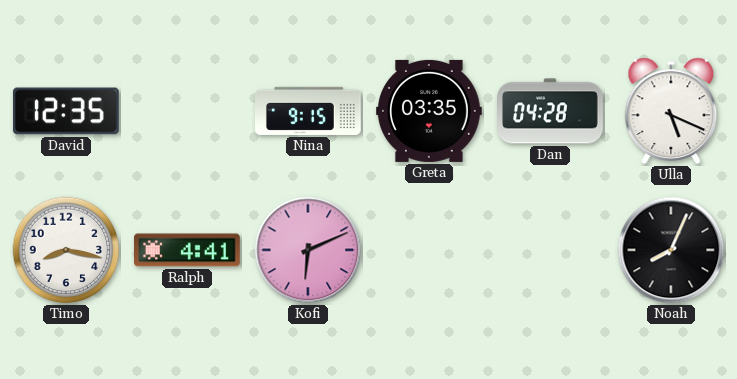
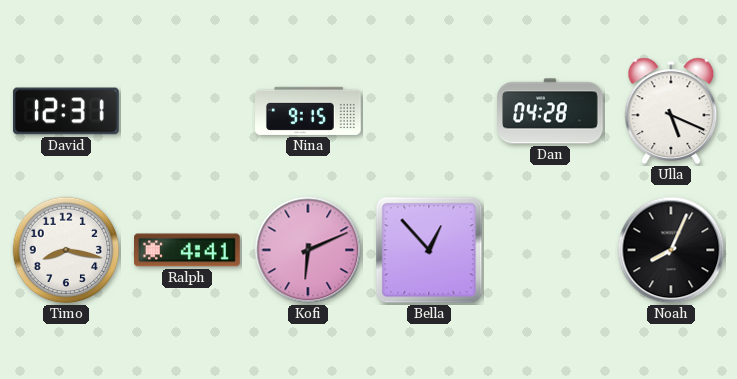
David: 12:35 -> 12:31 (66, 111)
Greta: 03:35 -> none (430, 111)
Bella: none -> 12:53 (429, 250)
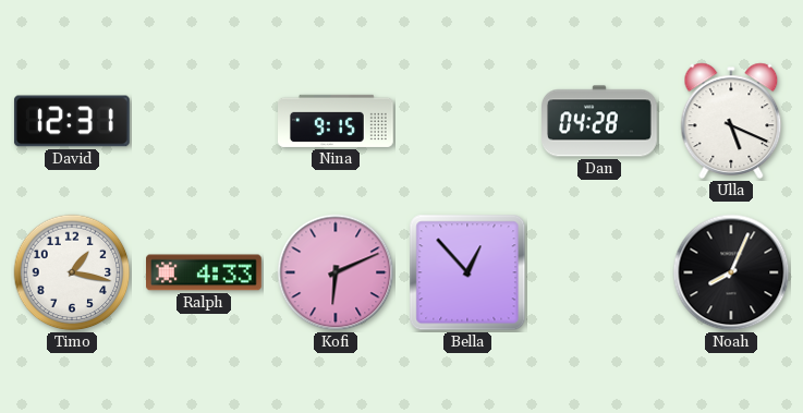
Timo: 8:17 -> 1:17 (72, 272)
Ralph: 4:41 -> 4:33 (205, 272)
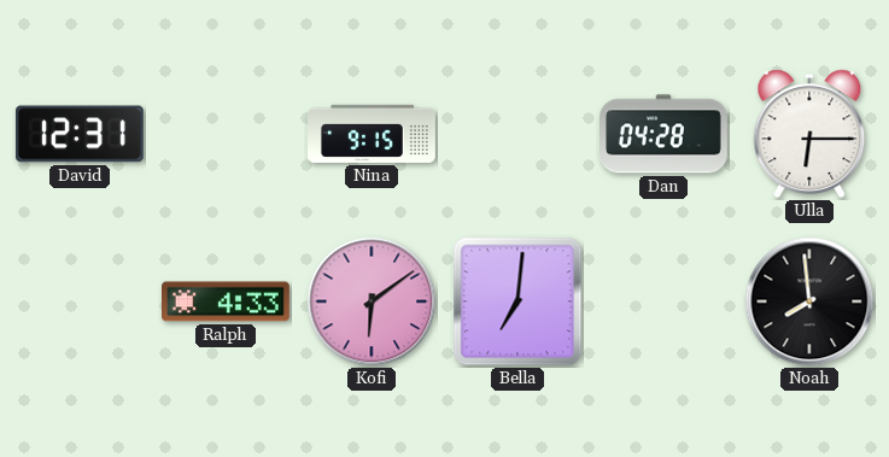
Ulla: 5:19 -> 6:15 (809, 134)
Timo: 1:17 -> none (72, 272)
Kofi: 6:11 -> 6:09 (372, 301)
Bella: 12:53 -> 7:01 (517, 301)
Noah: 8:04 -> 7:59 (809, 301)
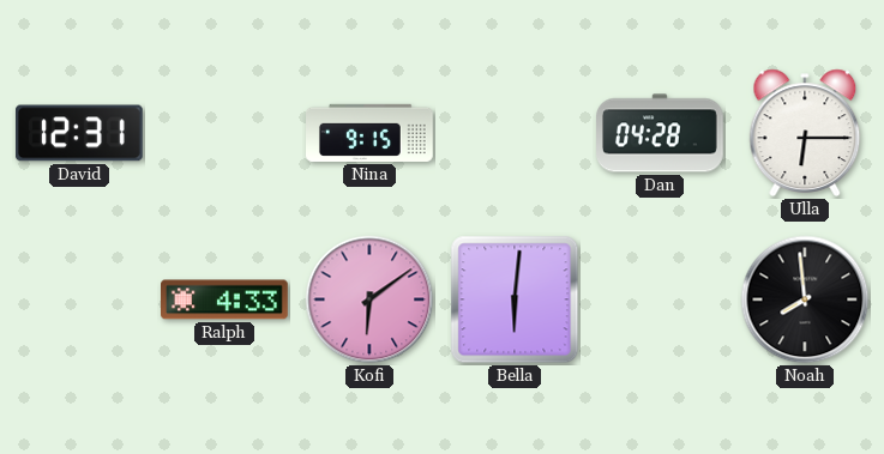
Bella: 7:01 -> 6:01 (515, 299)
